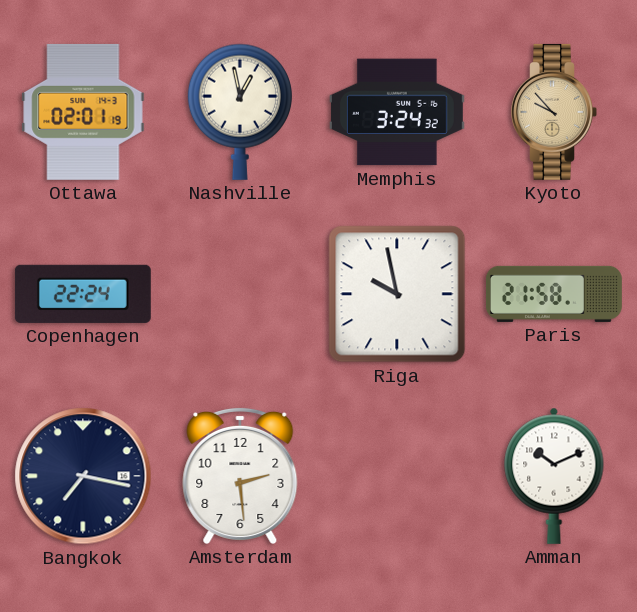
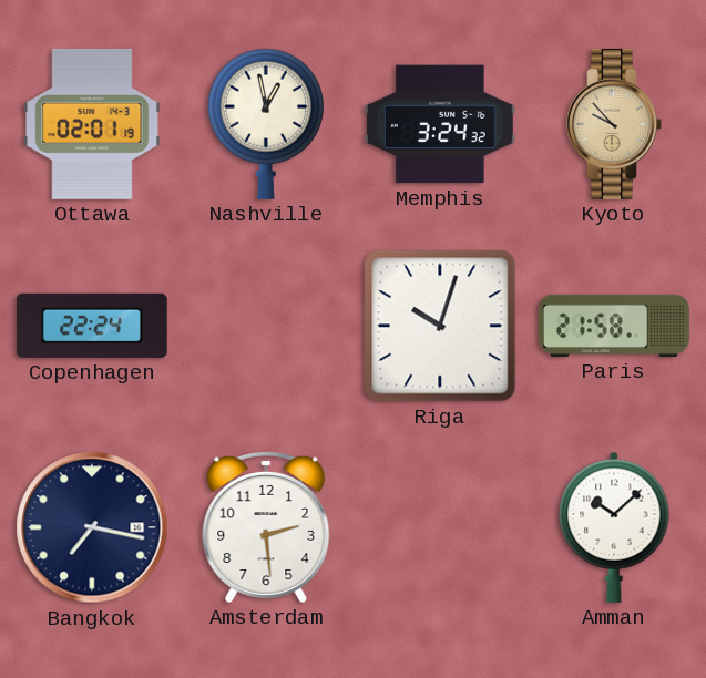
Riga: 9:58 -> 10:03 (440, 326)
Amman: 10:11 -> 10:08 (614, 527)
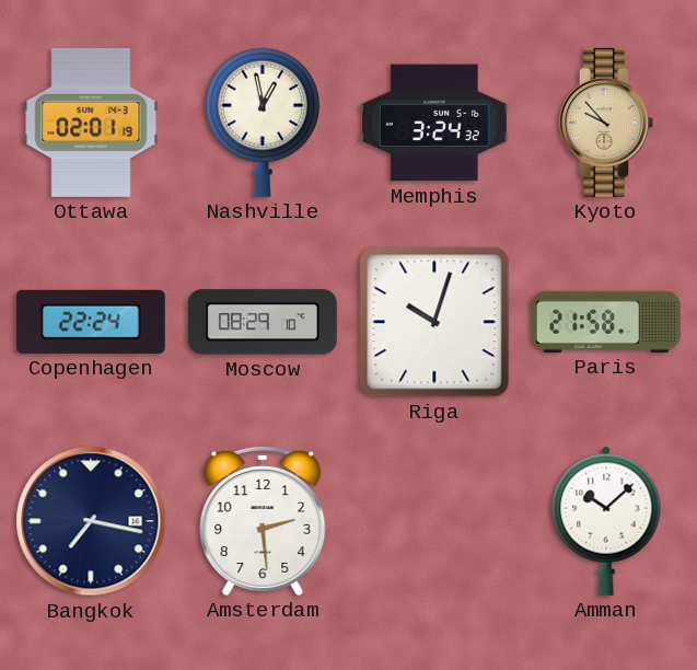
Moscow: none -> 08:29 (263, 322)
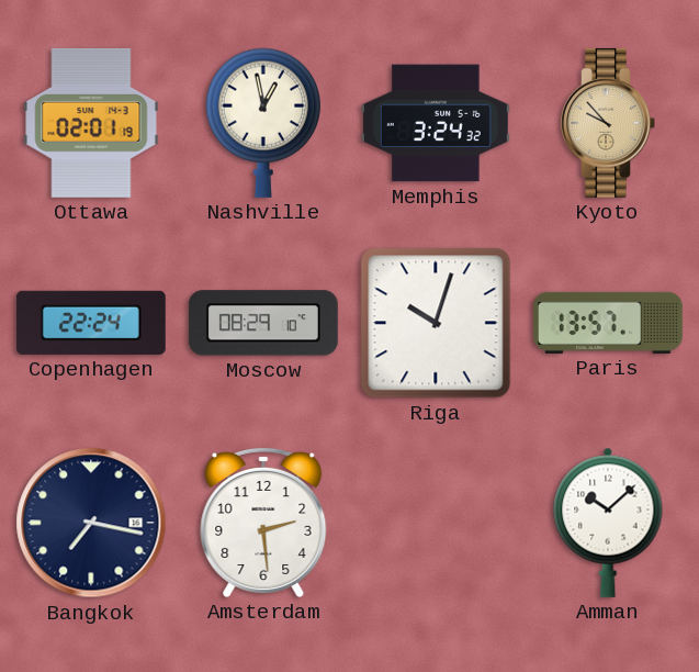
Paris: 21:58 -> 13:57 (608, 323)
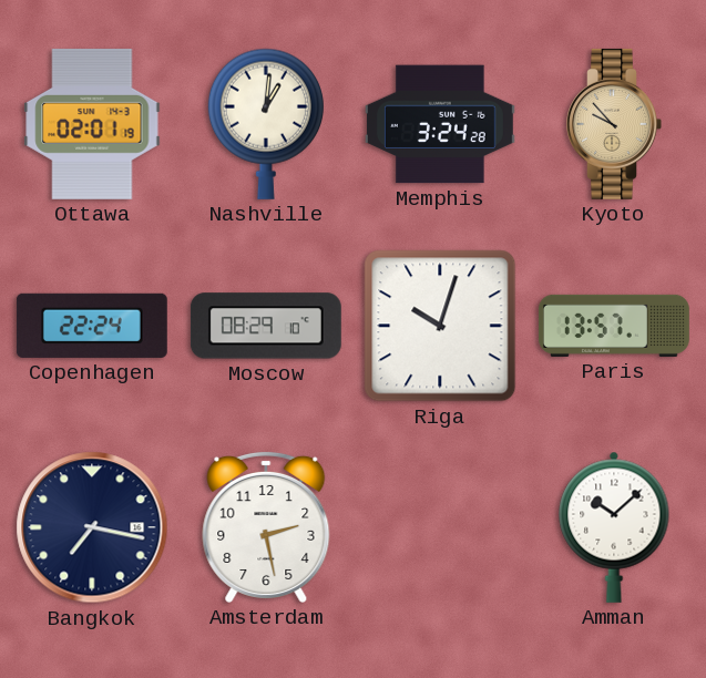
Nashville: 12:58 -> 1:01 (266, 124)
Memphis: 3:24:32 -> 3:24:28 (440, 124)
Amsterdam: 2:29 -> 2:28 (266, 526)
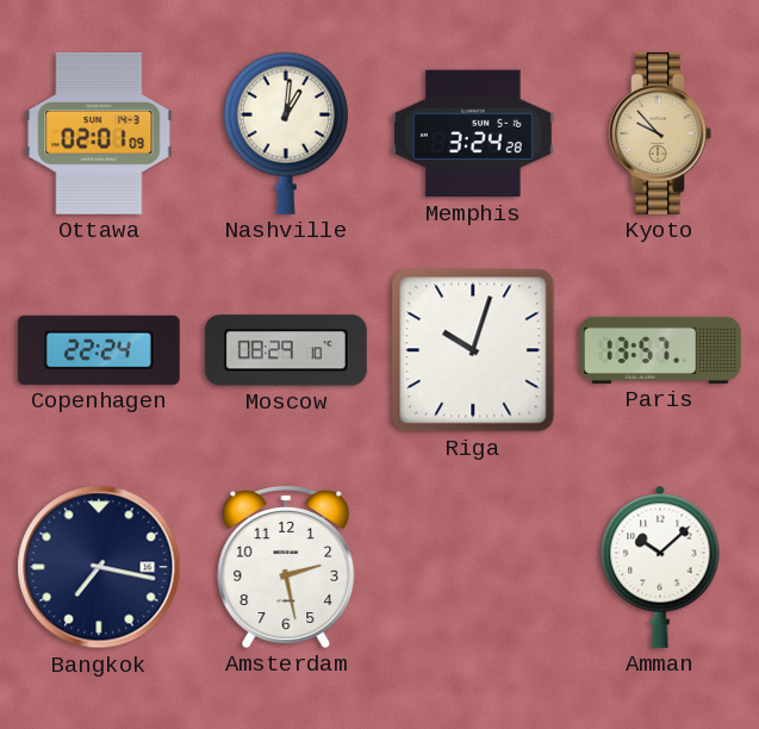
Ottawa: 02:01:19 -> 02:01:09 (99, 133)
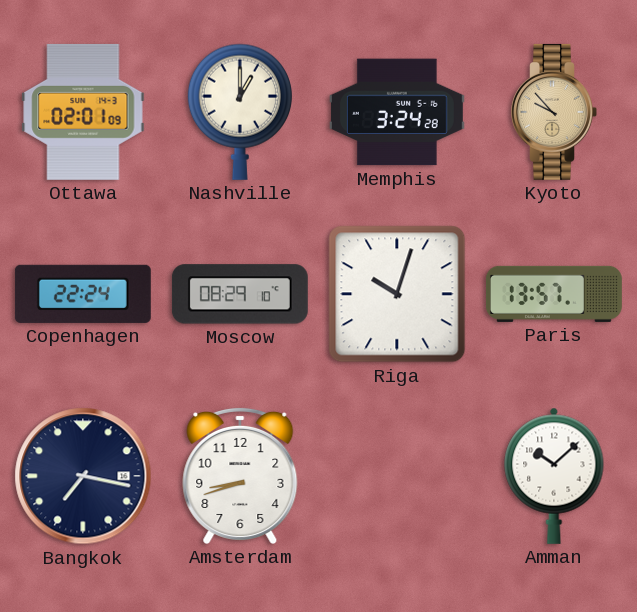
Nashville: 1:01 -> 1:00 (240, 112)
Amsterdam: 2:28 -> 8:42 (240, 475)
